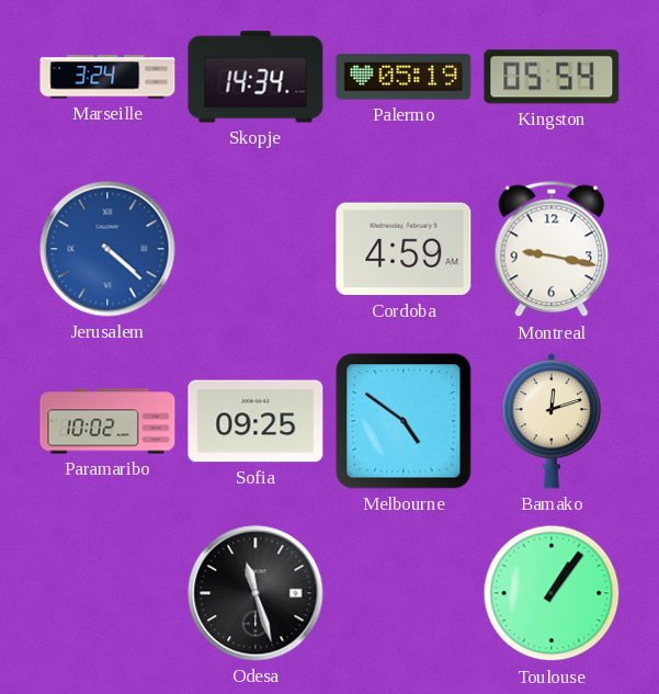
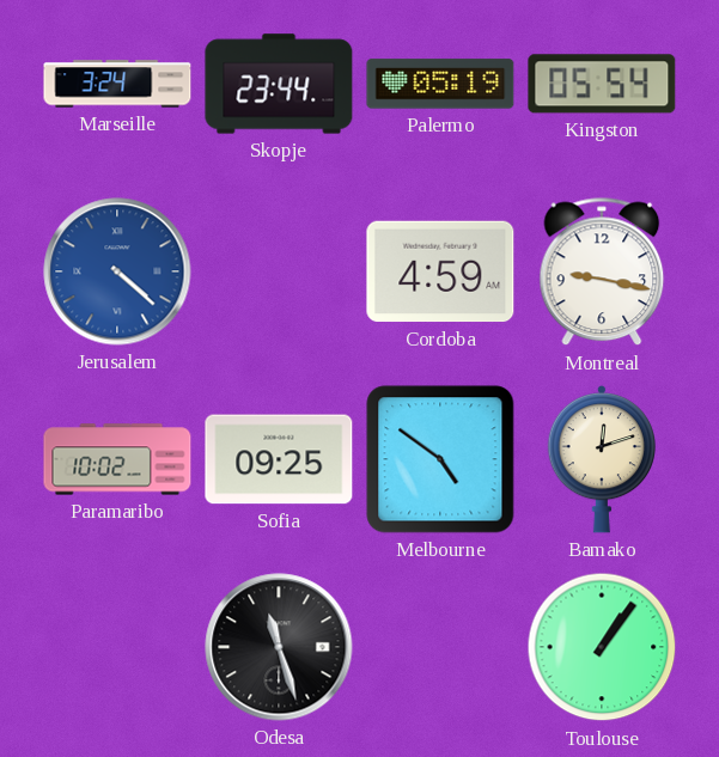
Skopje: 14:34 -> 23:44 (279, 84)
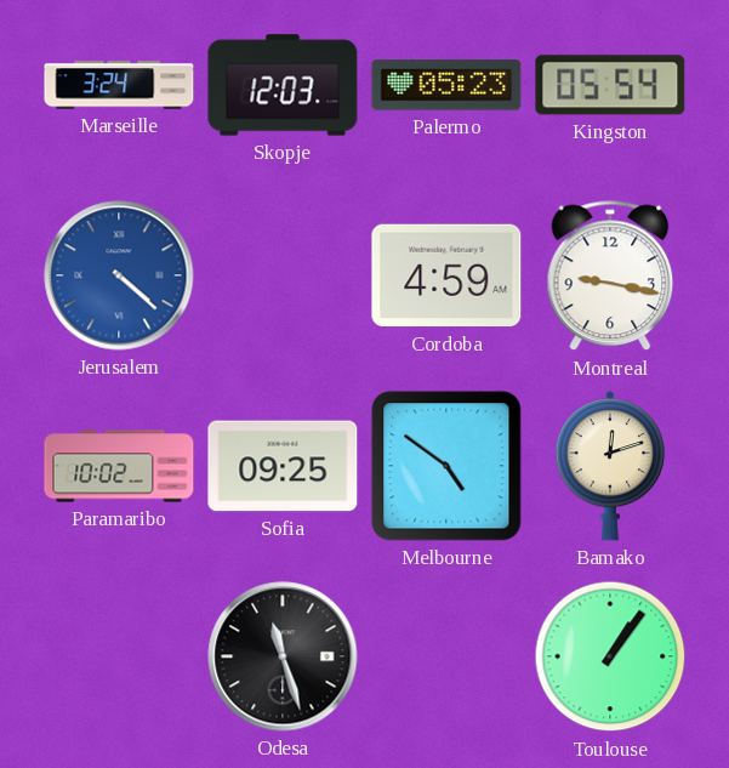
Skopje: 23:44 -> 12:03 (283, 85)
Palermo: 05:19 -> 05:23 (446, 85)
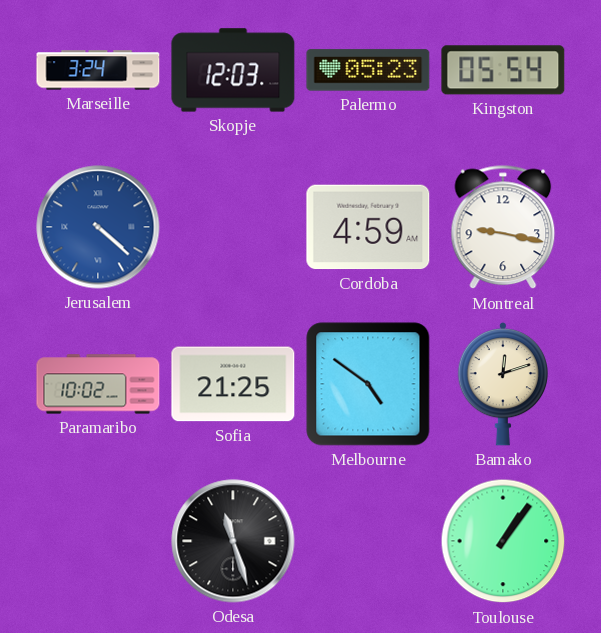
Sofia: 09:25 -> 21:25 (233, 384)
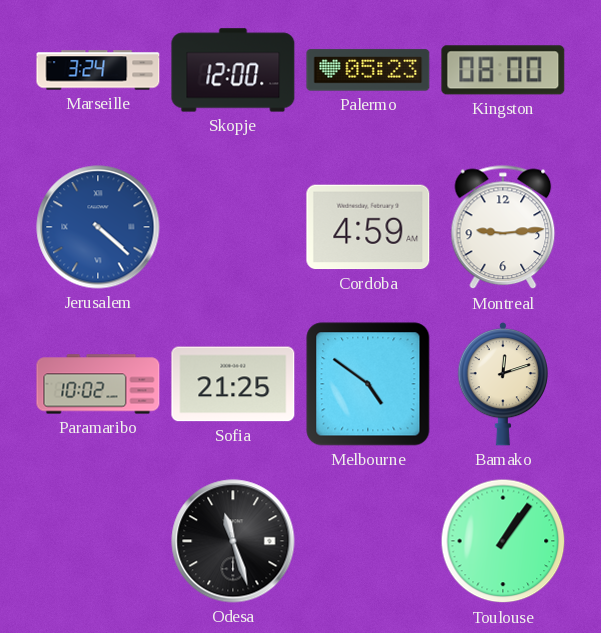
Skopje: 12:03 -> 12:00 (233, 70)
Kingston: 05:54 -> 08:00 (503, 70)
Montreal: 9:17 -> 9:14 (503, 227)
